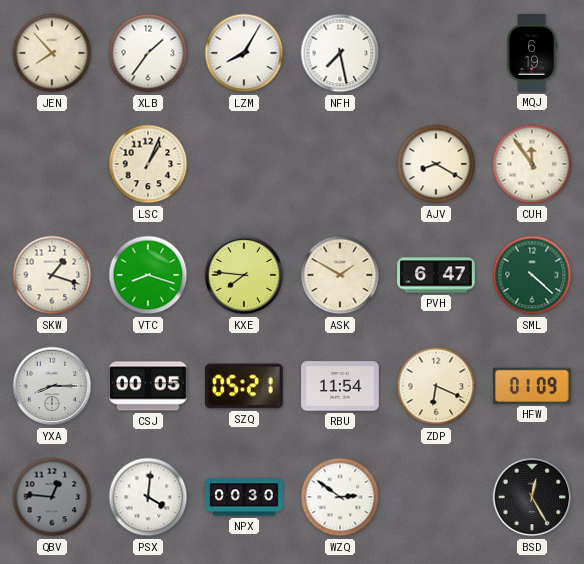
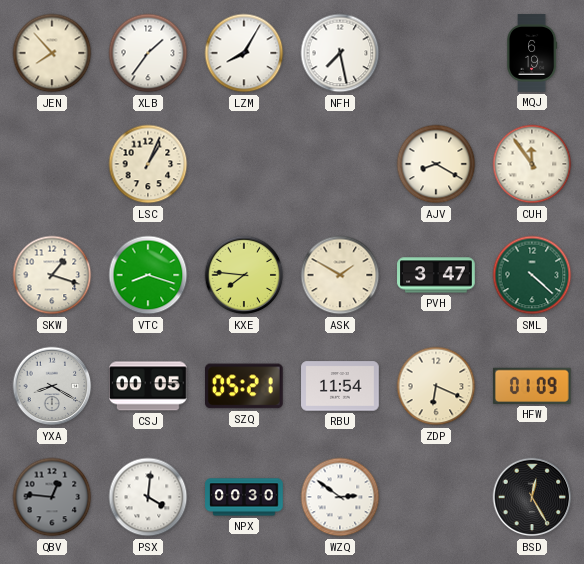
PVH: 6:47 -> 3:47 (436, 275)
YXA: 8:15 -> 8:20 (52, 386)
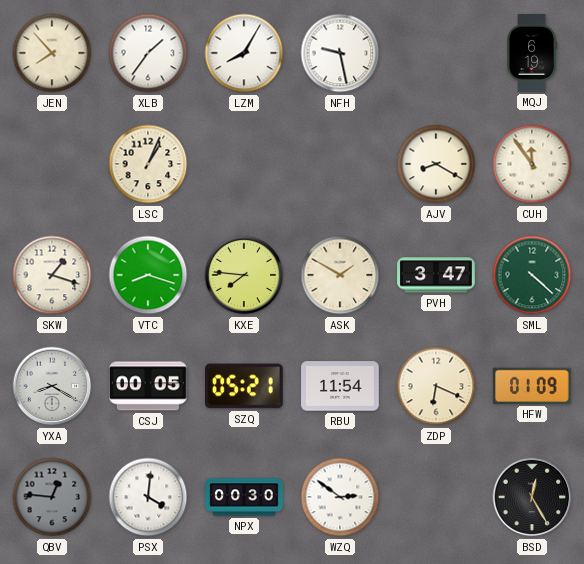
NFH: 7:28 -> 9:28 (340, 53)
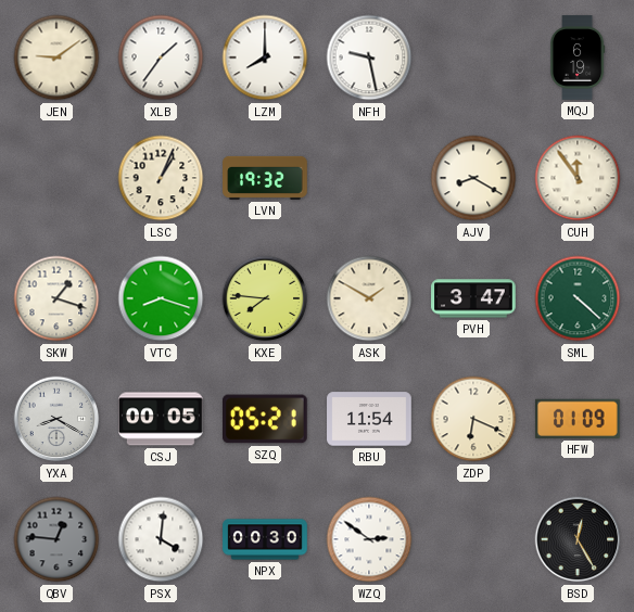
JEN: 7:53 -> 9:09 (56, 58)
LZM: 8:05 -> 8:00 (265, 58)
LVN: none -> 19:32 (265, 178)
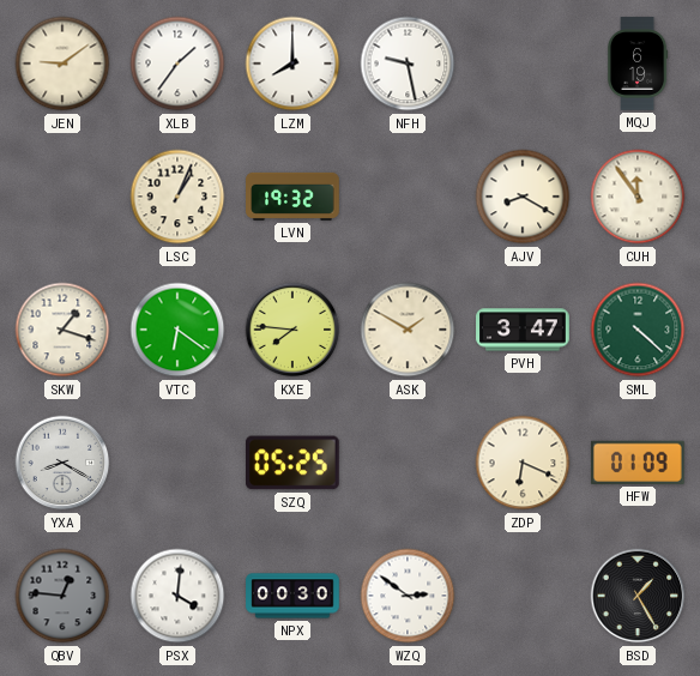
VTC: 8:18 -> 6:21 (177, 330)
CSJ: 00:05 -> none (162, 419)
SZQ: 05:21 -> 05:25 (294, 463)
RBU: 11:54 -> none (369, 419)
BSD: 12:25 -> 1:25 (638, 596)
